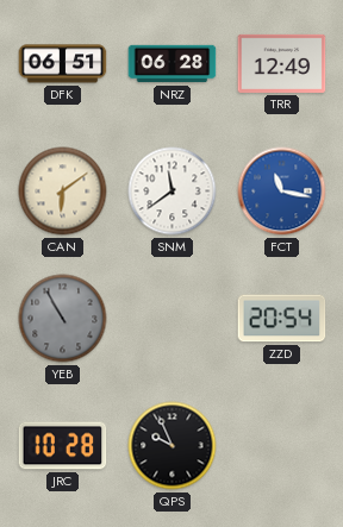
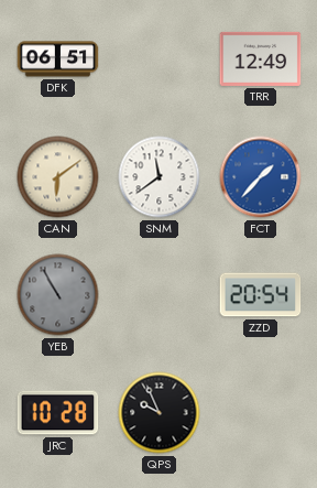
NRZ: 06:28 -> none (173, 64)
FCT: 11:17 -> 1:37 (261, 177)
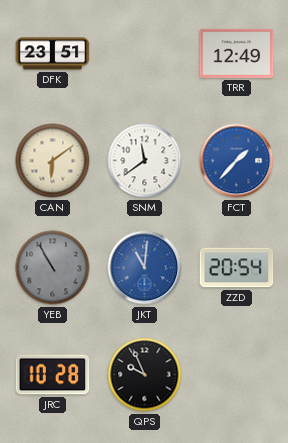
DFK: 06:51 -> 23:51 (53, 54)
JKT: none -> 11:01 (145, 268)
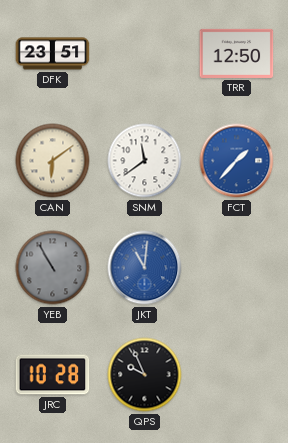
TRR: 12:49 -> 12:50 (237, 53)
ZZD: 20:54 -> none (237, 268)
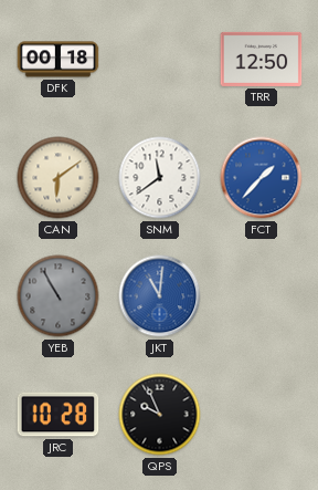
DFK: 23:51 -> 00:18 (59, 60)
